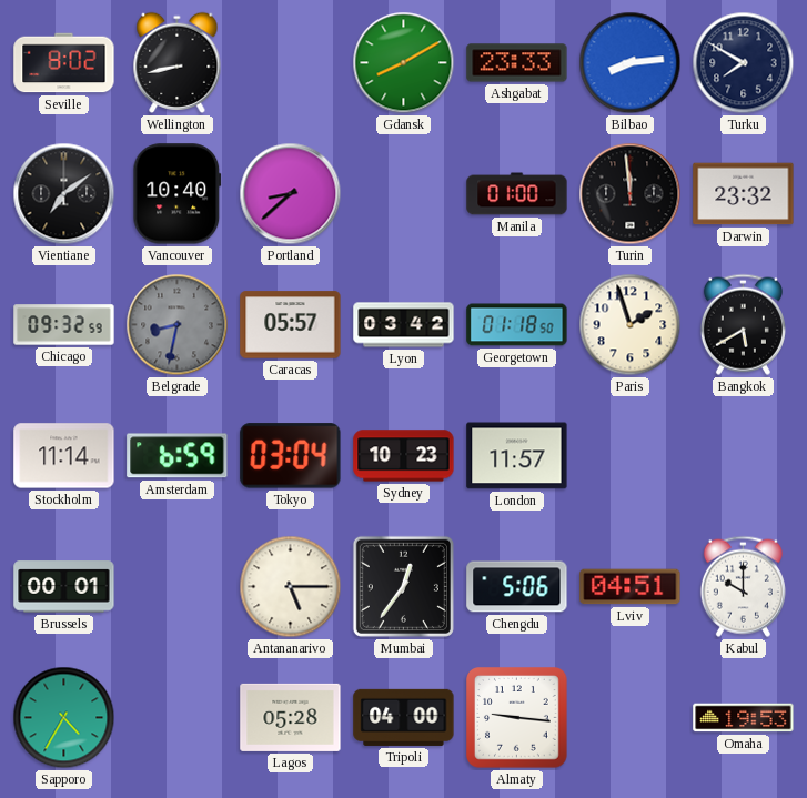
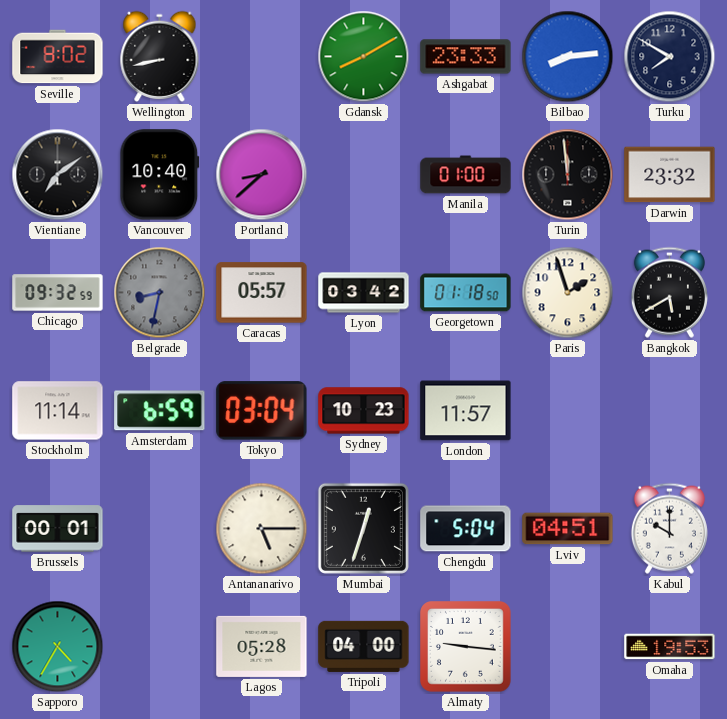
Mumbai: 12:36 -> 12:33 (363, 528)
Chengdu: 5:06 -> 5:04 (466, 529)
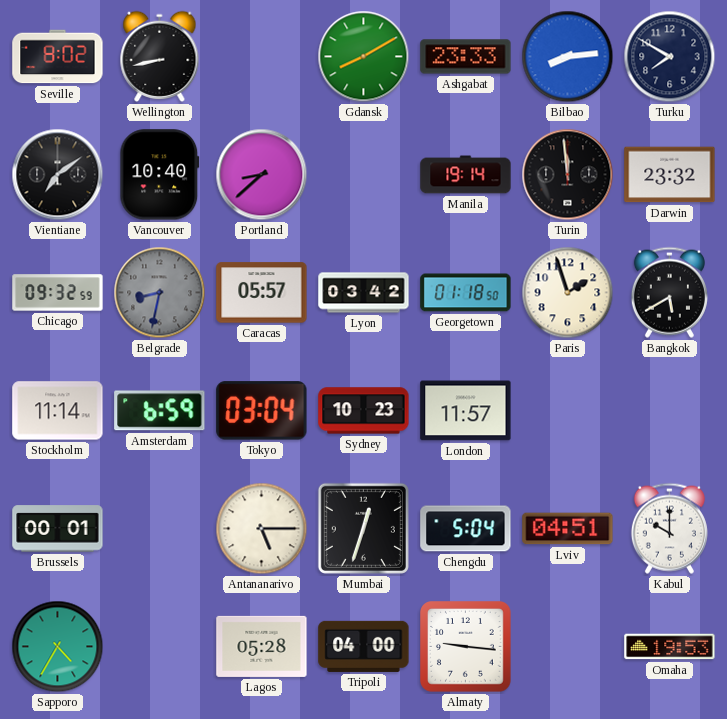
Manila: 01:00 -> 19:14 (466, 175)
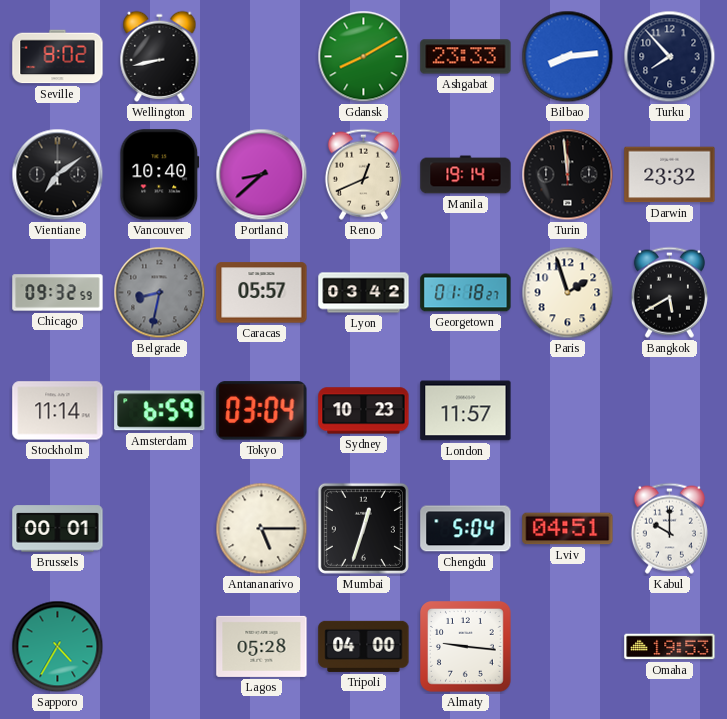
Turku: 7:50 -> 7:53 (670, 57)
Reno: none -> 12:41 (363, 174)
Georgetown: 01:18:50 -> 01:18:27 (466, 293)
